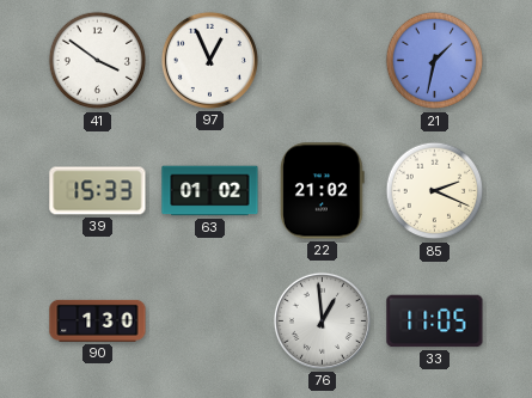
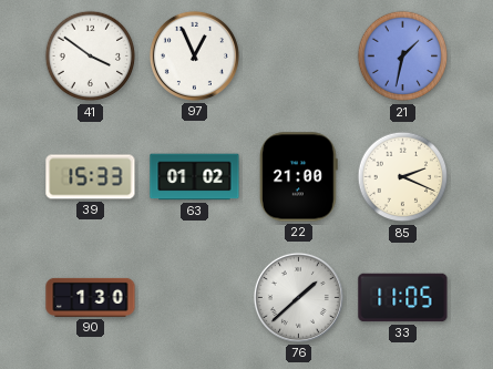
22: 21:02 -> 21:00 (299, 177)
76: 12:59 -> 1:38 (298, 297)
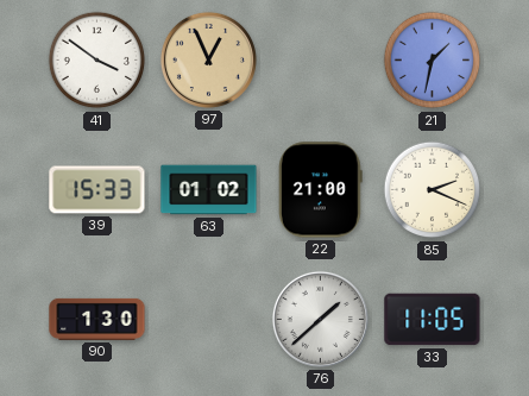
97 dial: white -> champagne (208, 59)
